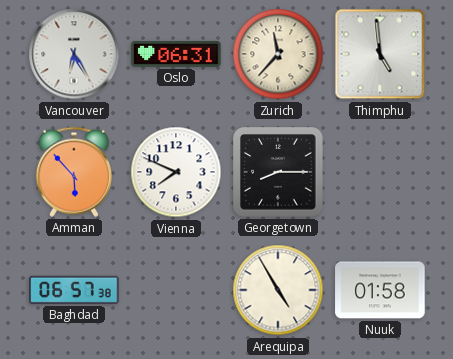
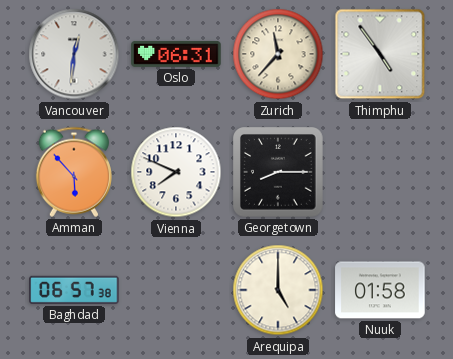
Vancouver: 6:25 -> 12:31 (74, 54)
Thimphu: 4:59 -> 4:54 (380, 54)
Arequipa: 4:55 -> 5:00 (278, 290)
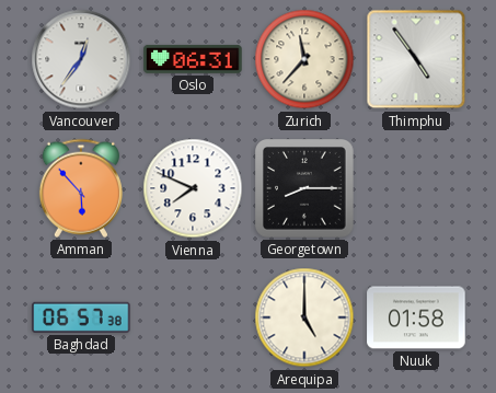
Vancouver: 12:31 -> 12:36 (81, 59)
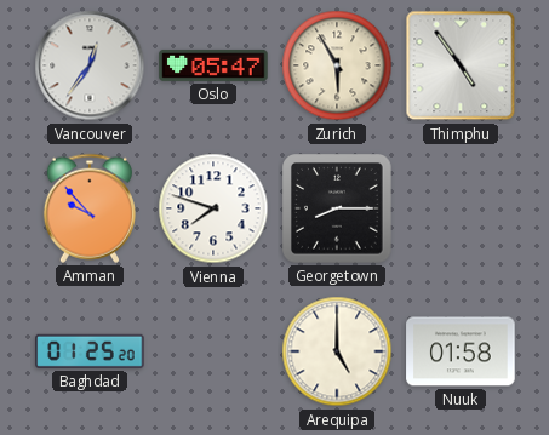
Oslo: 06:31 -> 05:47 (213, 65)
Zurich: 11:37 -> 5:55 (337, 65)
Amman: 5:53 -> 9:53 (90, 208)
Vienna: 7:49 -> 7:48 (213, 208)
Baghdad: 06:57 -> 01:25 (90, 351)
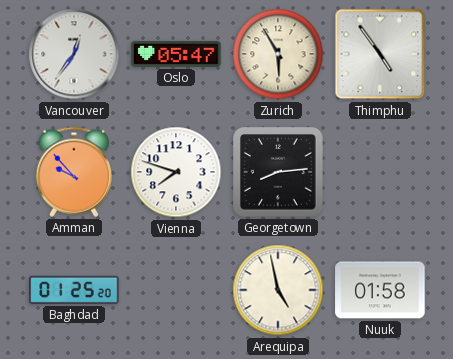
Georgetown: 8:15 -> 8:14 (279, 173)
Arequipa: 5:00 -> 4:58 (278, 290)
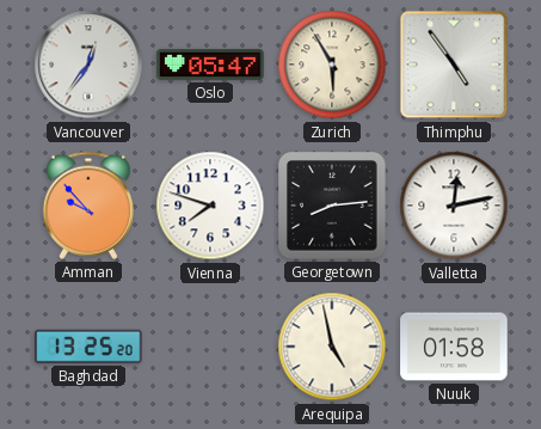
Valletta: none -> 12:13 (454, 206)
Baghdad: 01:25 -> 13:25 (88, 347)
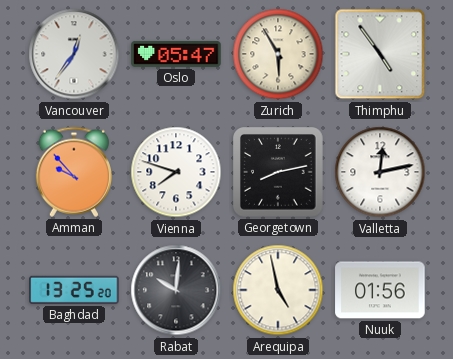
Georgetown: 8:14 -> 8:13 (279, 173)
Rabat: none -> 10:01 (176, 290)
Nuuk: 01:58 -> 01:56 (380, 290)
